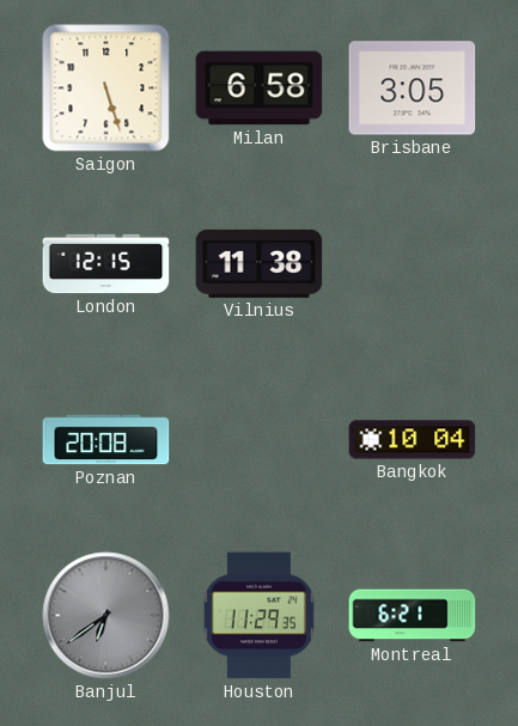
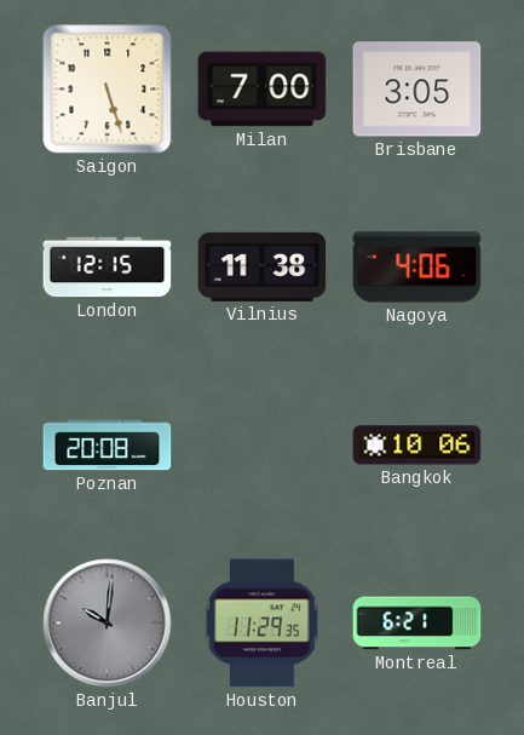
Milan: 6:58 -> 7:00 (263, 90)
Nagoya: none -> 4:06 (418, 268)
Bangkok: 10:04 -> 10:06 (418, 446)
Banjul: 6:39 -> 10:01 (108, 624)
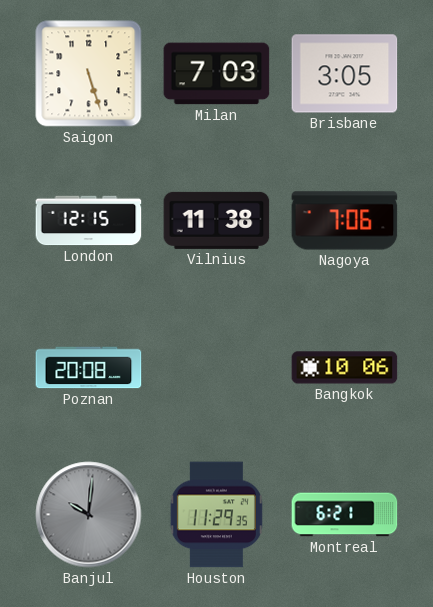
Milan: 7:00 -> 7:03 (217, 74)
Nagoya: 4:06 -> 7:06 (345, 221)
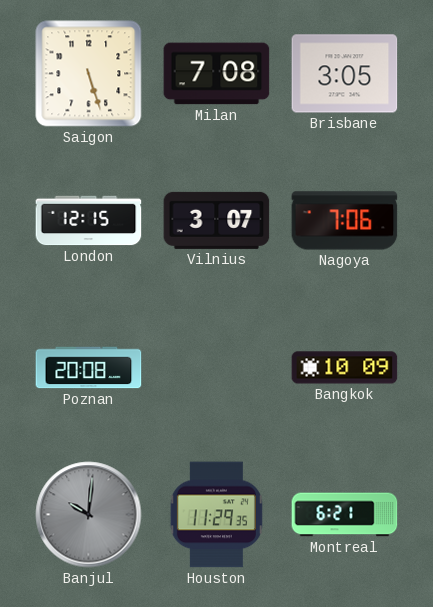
Milan: 7:03 -> 7:08 (217, 74)
Vilnius: 11:38 -> 3:07 (217, 220)
Bangkok: 10:06 -> 10:09 (345, 368)
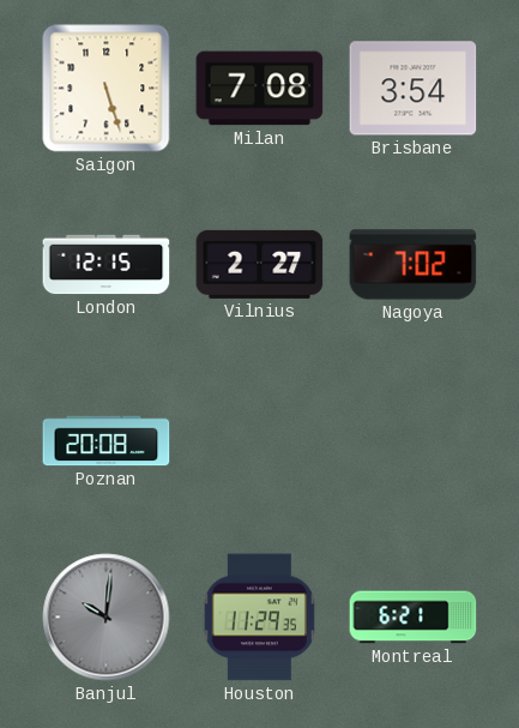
Brisbane: 3:05 -> 3:54 (414, 89)
Vilnius: 3:07 -> 2:27 (260, 264)
Nagoya: 7:06 -> 7:02 (414, 265)
Bangkok: 10:09 -> none (345, 368)
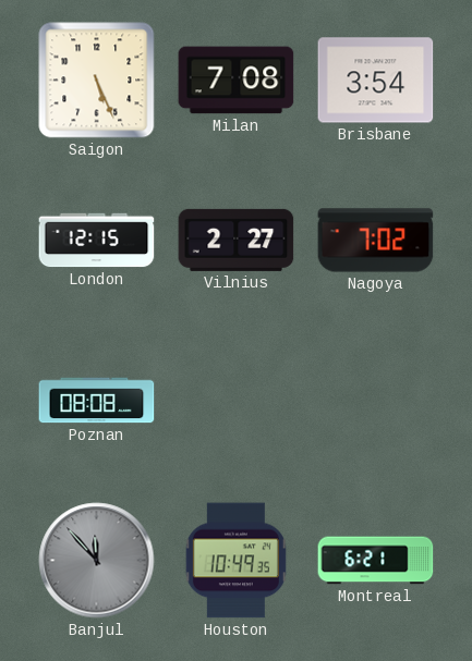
Saigon: 5:27 -> 5:26 (97, 81)
Poznan: 20:08 -> 08:08 (97, 401)
Banjul: 10:01 -> 11:53 (97, 561)
Houston: 11:29 -> 10:49 (235, 561)
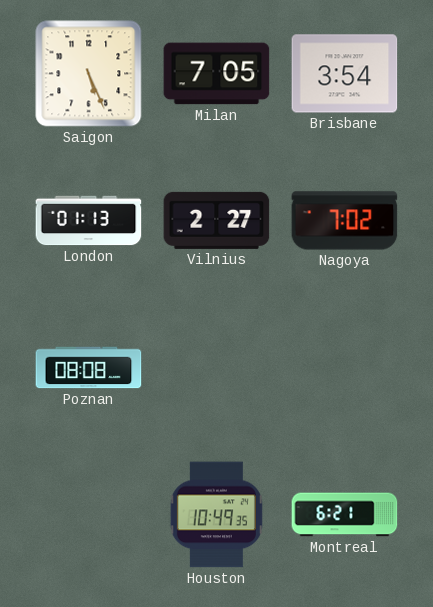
Milan: 7:08 -> 7:05 (217, 74)
London: 12:15 -> 01:13 (89, 221)
Banjul: 11:53 -> none (97, 561)
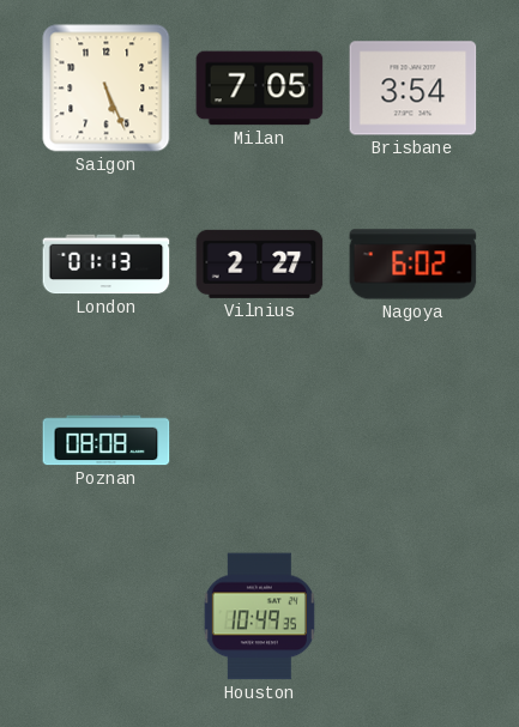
Nagoya: 7:02 -> 6:02 (414, 265)
Montreal: 6:21 -> none (345, 515)
